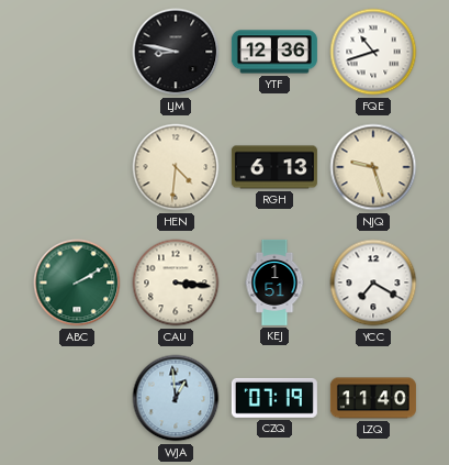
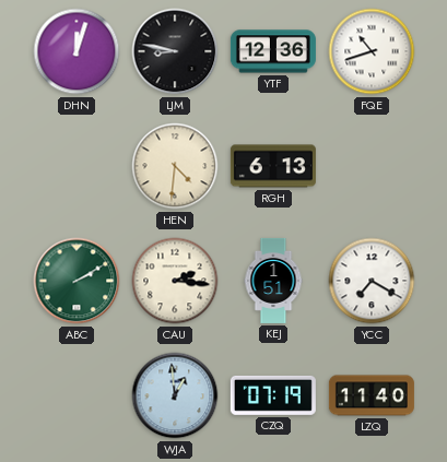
DHN: none -> 12:03 (77, 51)
NJQ: 9:27 -> none (373, 167)
CAU: 3:16 -> 2:16 (175, 281)
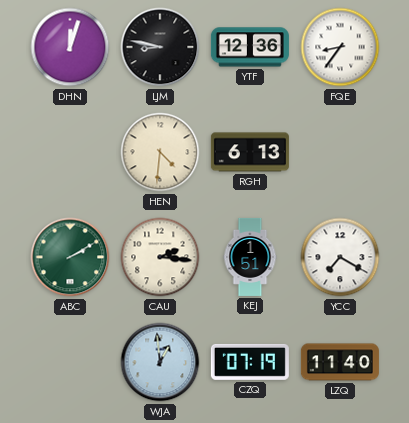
FQE: 10:42 -> 8:36 (340, 47)
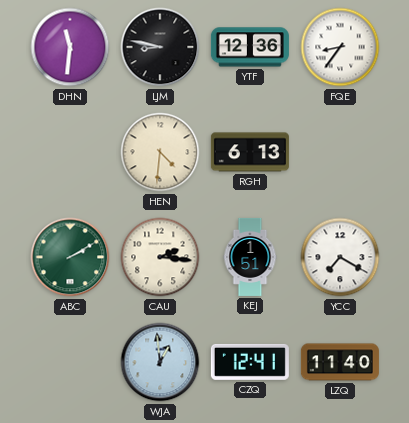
DHN: 12:03 -> 11:31 (70, 47)
CZQ: 07:19 -> 12:41 (250, 362)
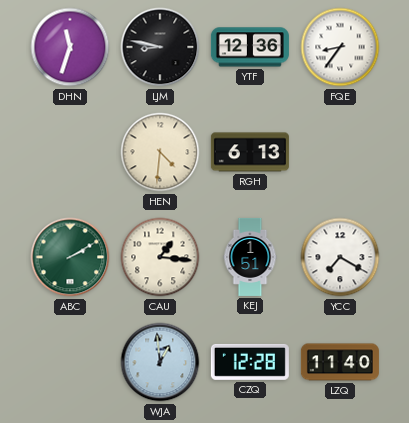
DHN: 11:31 -> 11:33 (70, 47)
CAU: 2:16 -> 1:16 (160, 257)
CZQ: 12:41 -> 12:28 (250, 362)
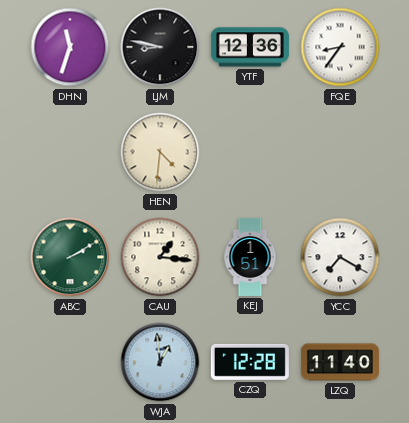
RGH: 6:13 -> none (250, 152)
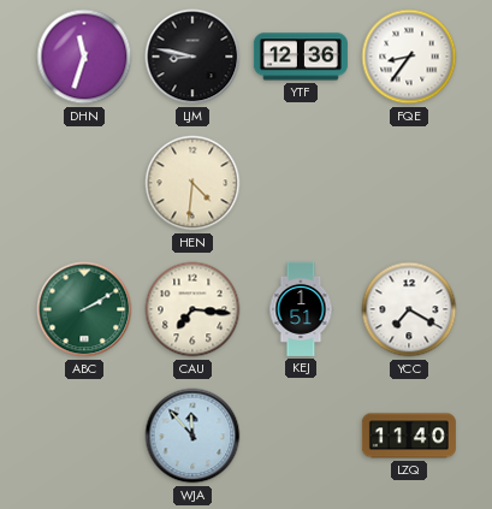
CAU: 1:16 -> 7:16 (192, 309)
WJA: 12:59 -> 11:53 (192, 436)
CZQ: 12:28 -> none (250, 362)
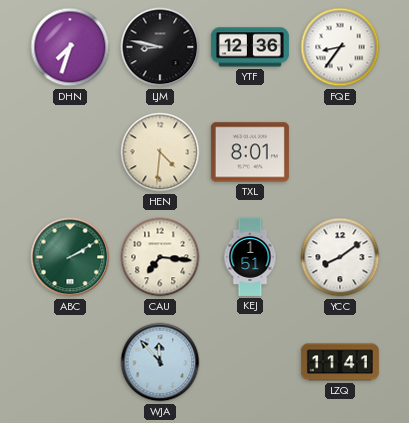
DHN: 11:33 -> 7:33 (70, 47)
TXL: none -> 8:01 (250, 152)
YCC: 7:20 -> 8:09 (340, 257)
LZQ: 11:40 -> 11:41 (340, 362)
